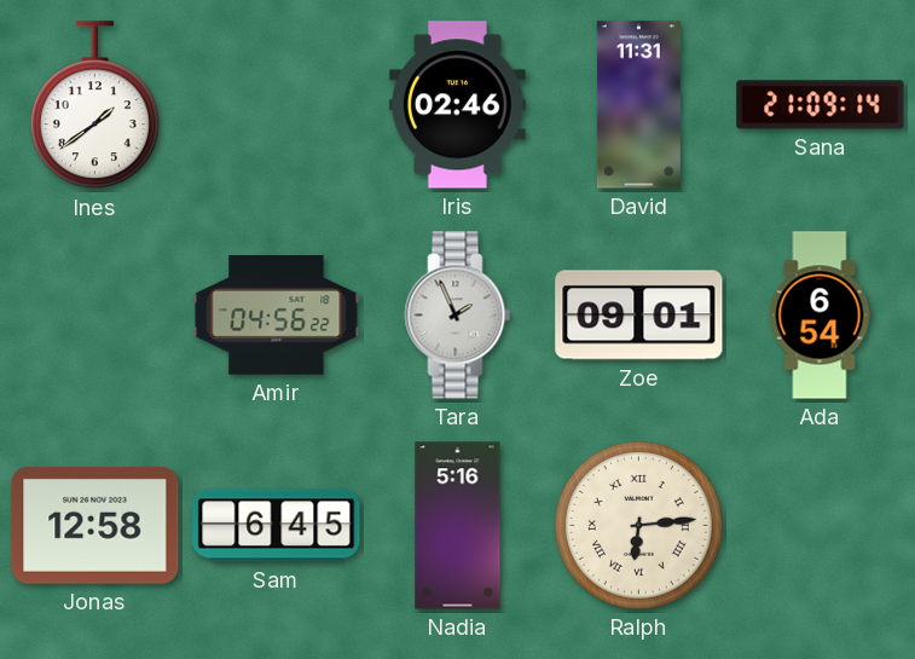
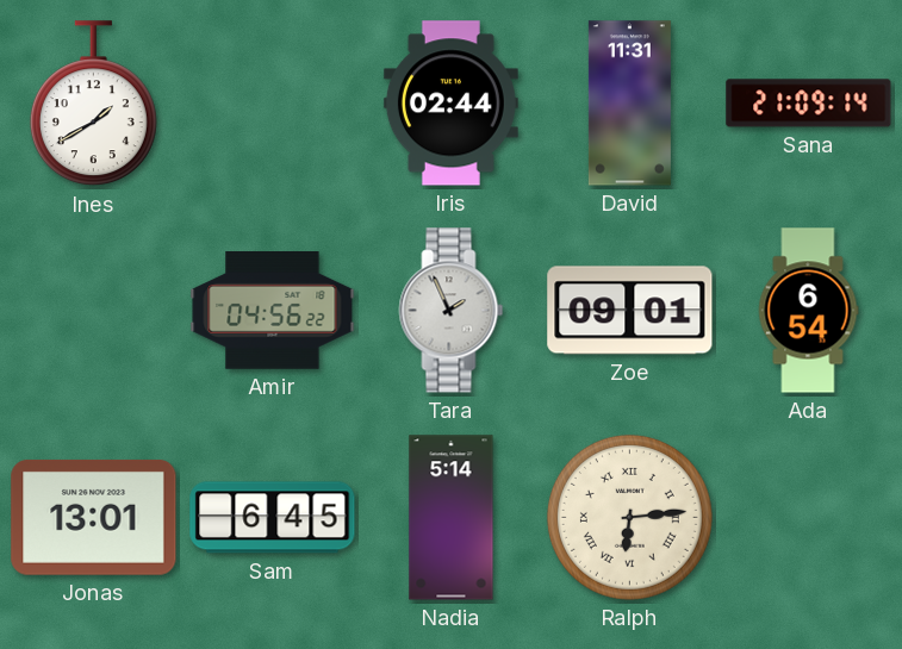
Ines: 1:39 -> 1:40 (93, 104)
Iris: 02:46 -> 02:44 (450, 104)
Jonas: 12:58 -> 13:01 (94, 518)
Nadia: 5:16 -> 5:14 (452, 518)
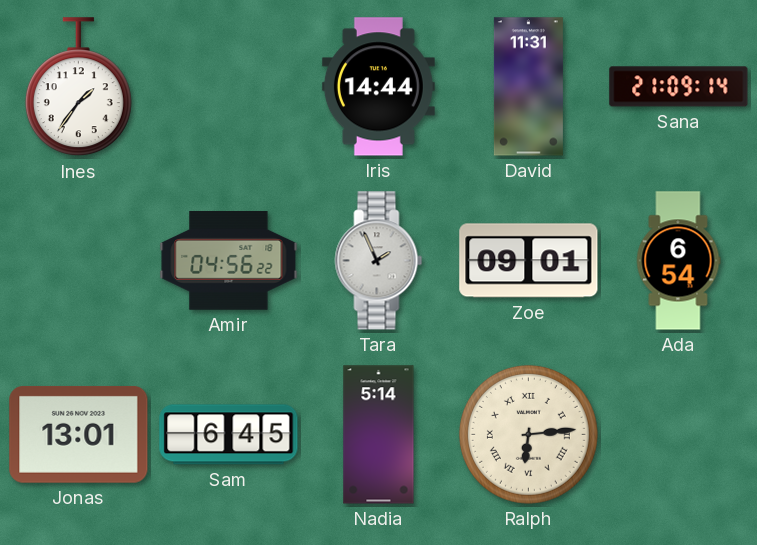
Ines: 1:40 -> 1:36 (78, 87)
Iris: 02:44 -> 14:44 (378, 87)
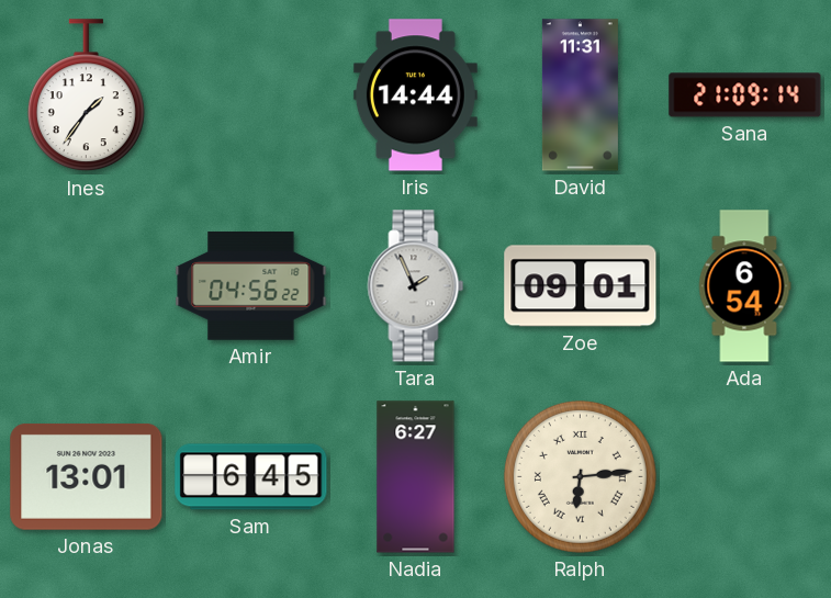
Nadia: 5:14 -> 6:27 (416, 477)
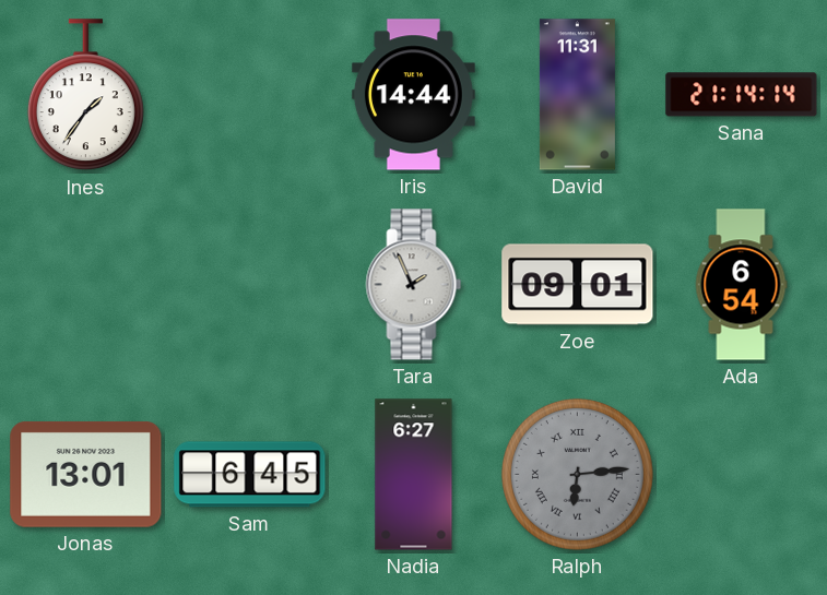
Sana: 21:09 -> 21:14 (742, 95)
Amir: 04:56 -> none (251, 286)
Ralph dial: cream -> grey (577, 474)
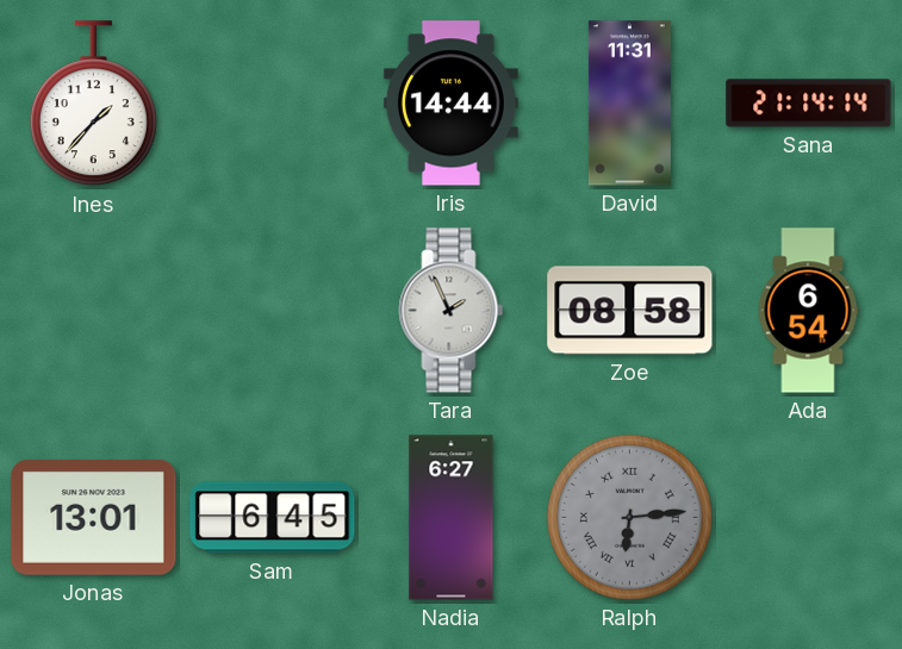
Ines: 1:36 -> 1:37 (93, 104)
Zoe: 09:01 -> 08:58 (630, 311)
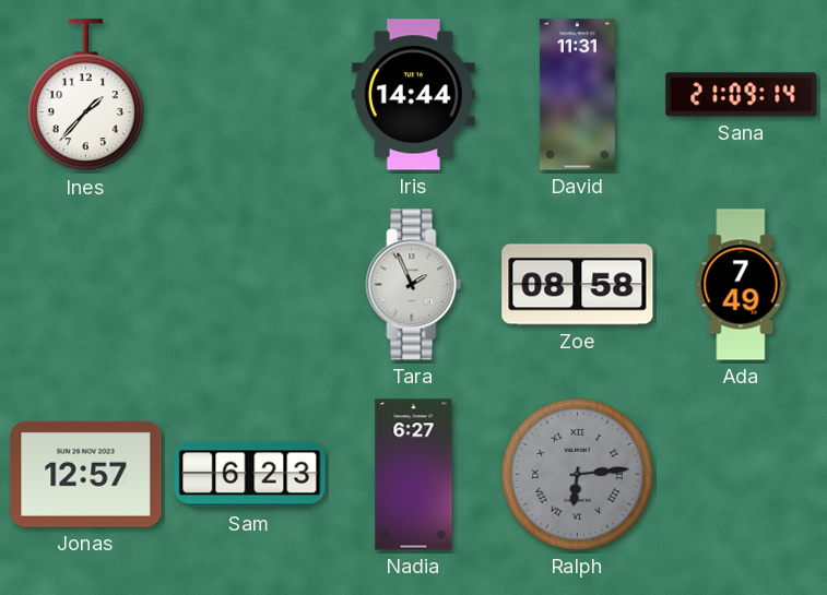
Sana: 21:14 -> 21:09 (742, 95)
Ada: 6:54 -> 7:49 (741, 285)
Jonas: 13:01 -> 12:57 (86, 475)
Sam: 6:45 -> 6:23 (250, 475)
